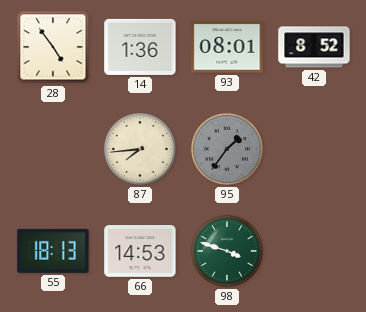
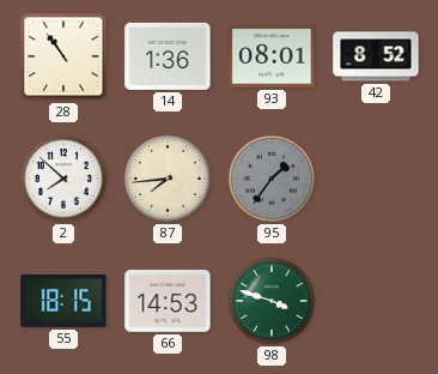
28: 4:54 -> 10:54 (63, 56)
2: none -> 7:52 (63, 179)
55: 18:13 -> 18:15 (63, 301)
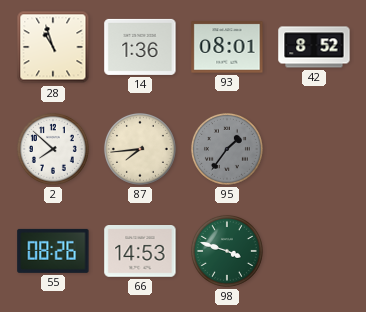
28: 10:54 -> 10:57 (53, 47)
55: 18:15 -> 08:26 (53, 251)
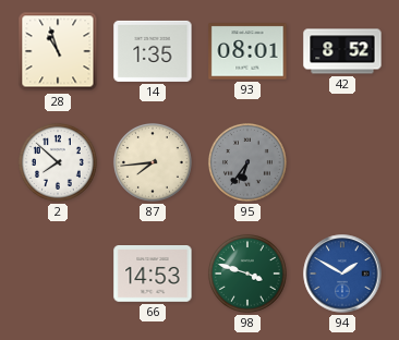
14: 1:36 -> 1:35 (153, 51)
95: 1:36 -> 6:36 (247, 162)
55: 08:26 -> none (53, 251)
94: none -> 1:50 (342, 274)
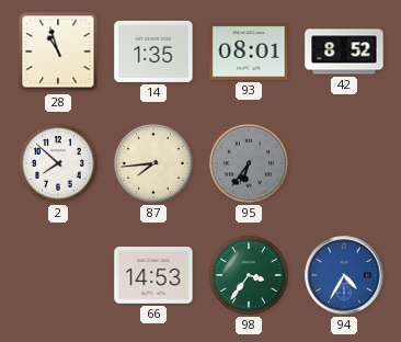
98: 3:48 -> 3:36 (249, 275)
94: 1:50 -> 4:35 (344, 275)
